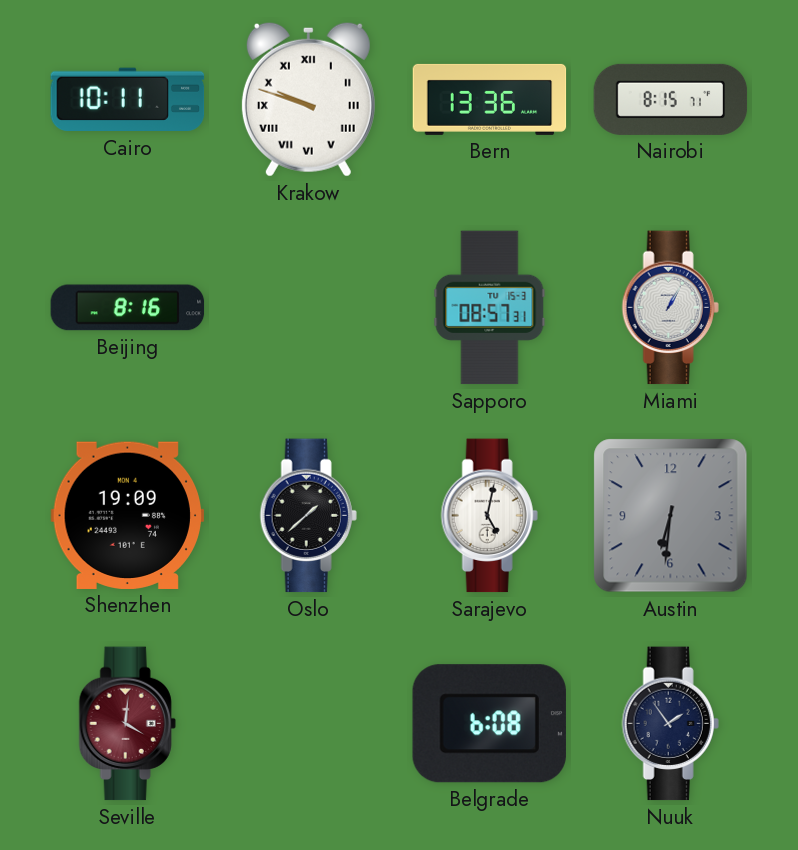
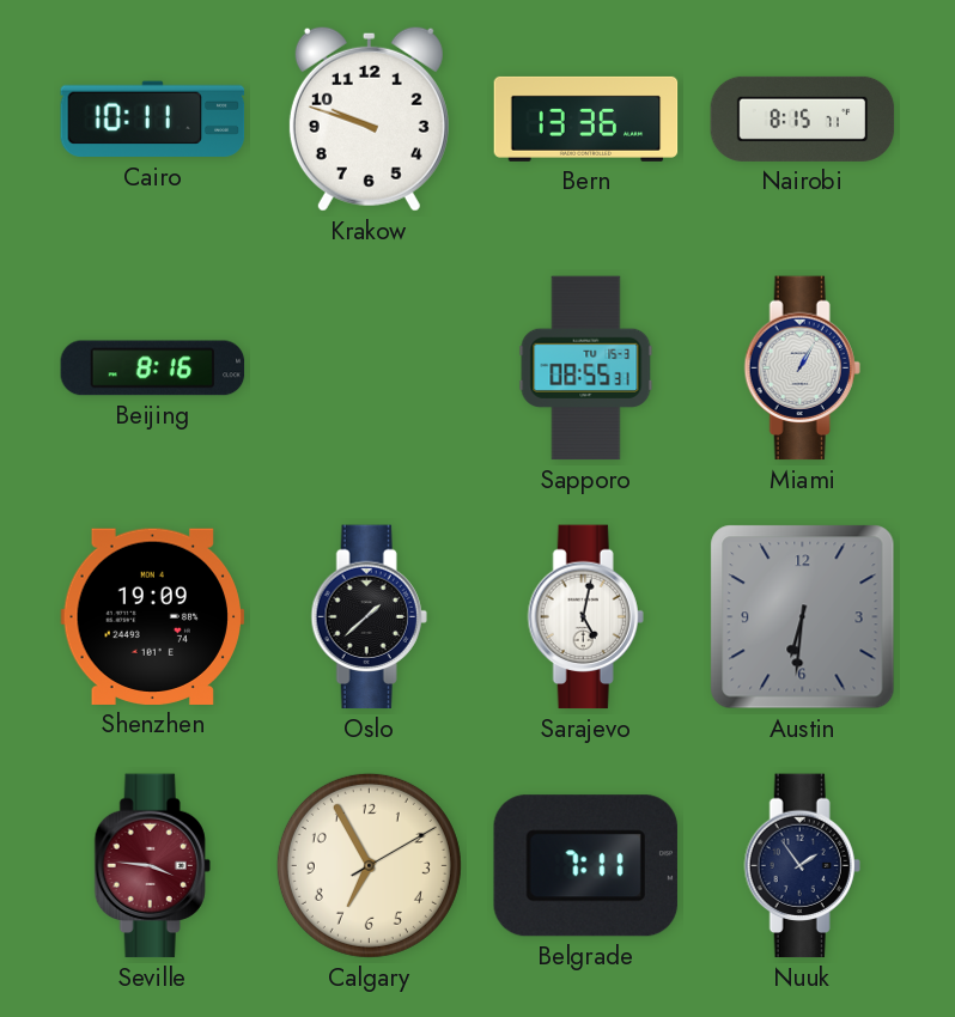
Krakow numerals: Roman -> Arabic (369, 118)
Sapporo: 08:57 -> 08:55 (586, 369)
Seville: 4:01 -> 3:46 (152, 866)
Calgary: none -> 6:55 (369, 865)
Belgrade: 6:08 -> 7:11 (585, 866)
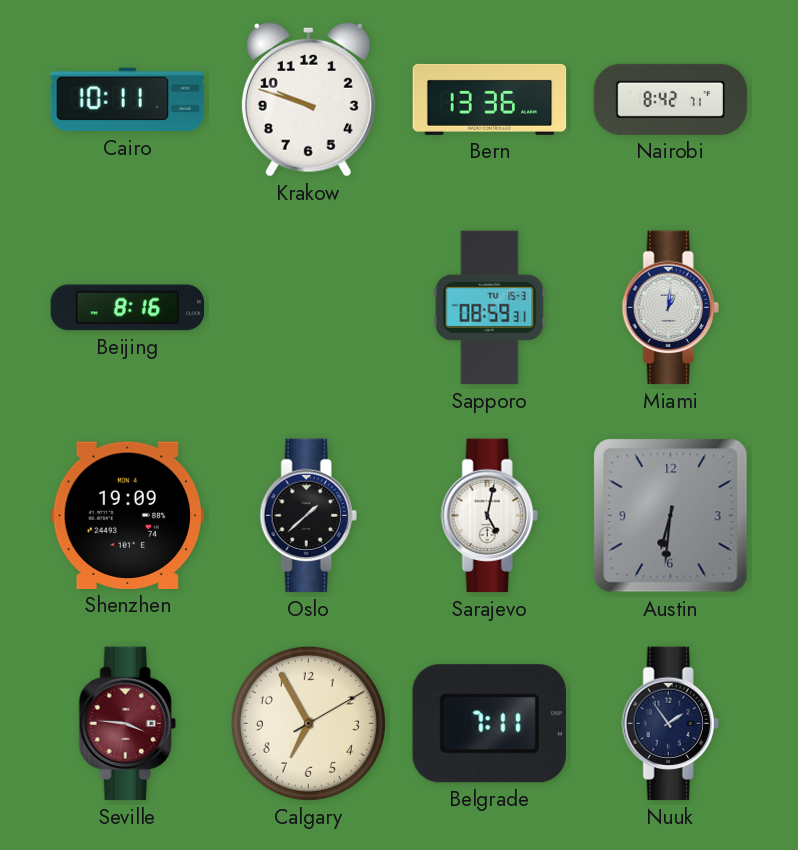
Nairobi: 8:15 -> 8:42 (671, 99)
Sapporo: 08:55 -> 08:59 (490, 308)
Miami: 1:05 -> 1:01 (670, 308)
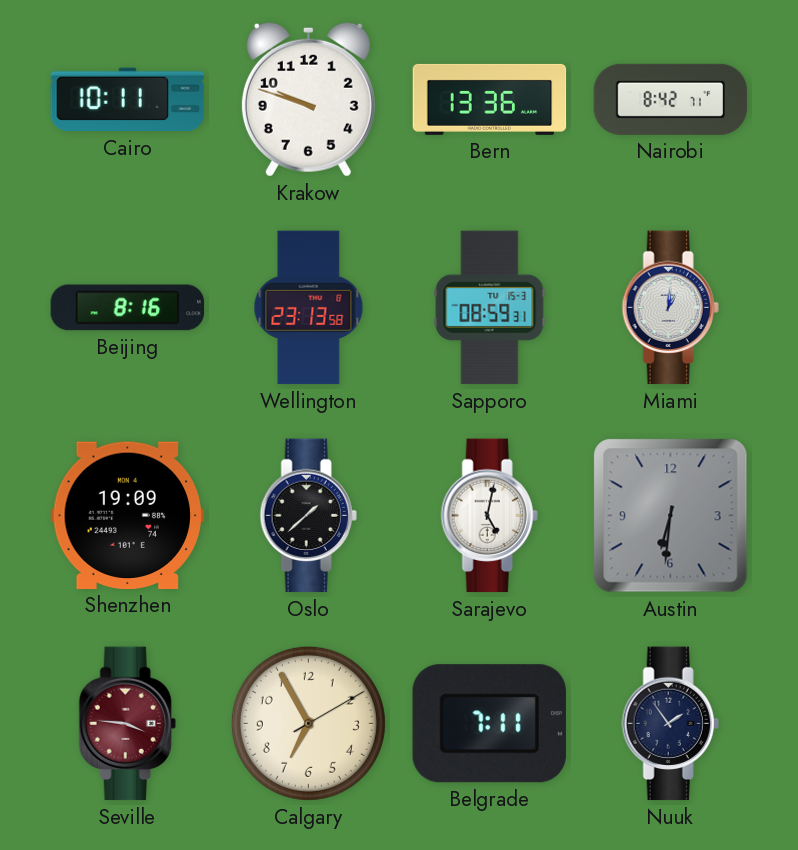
Wellington: none -> 23:13 (309, 308)
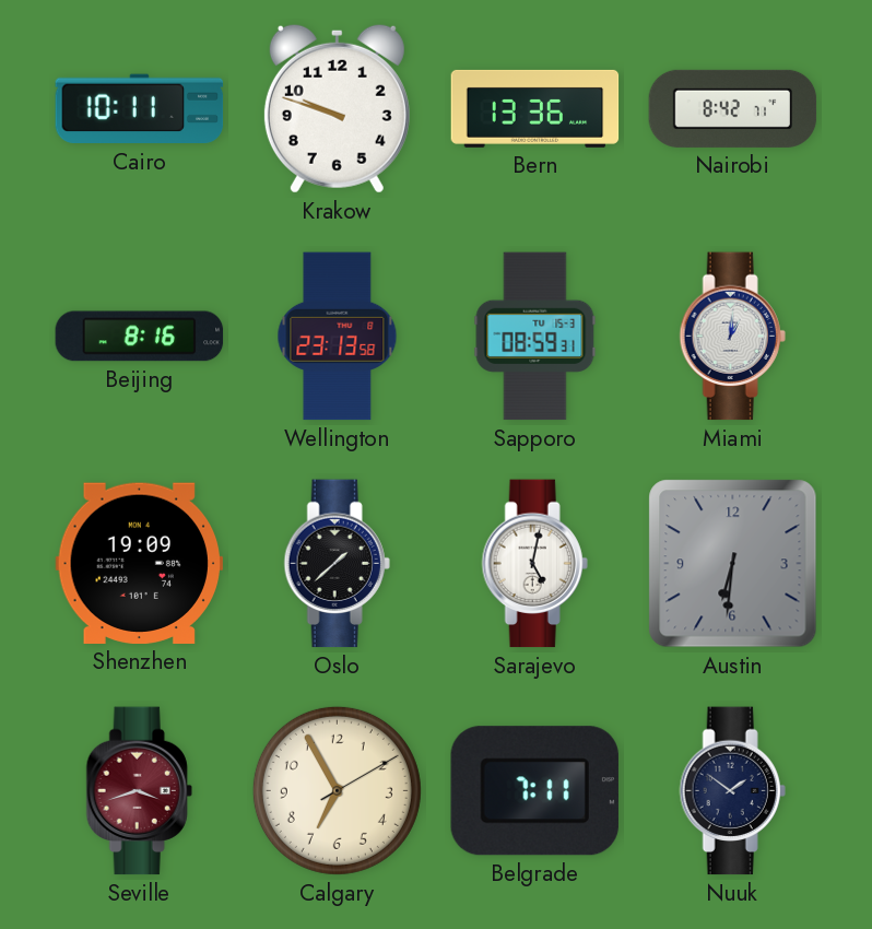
Seville: 3:46 -> 3:42 (139, 791)
Nuuk: 1:54 -> 1:51 (732, 791)
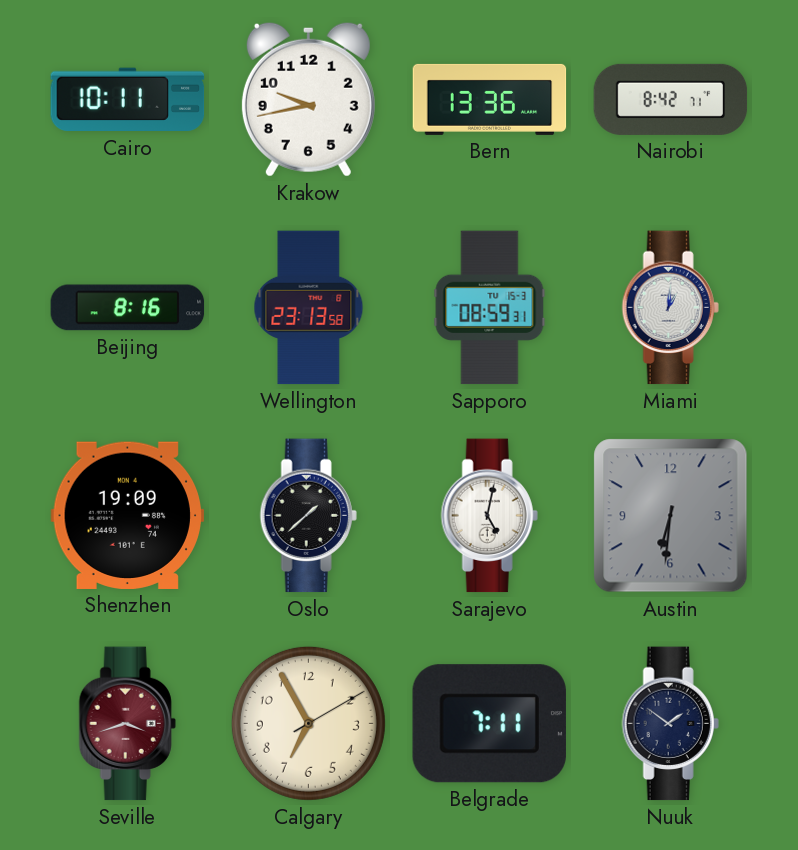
Krakow: 9:48 -> 9:43 (308, 99)
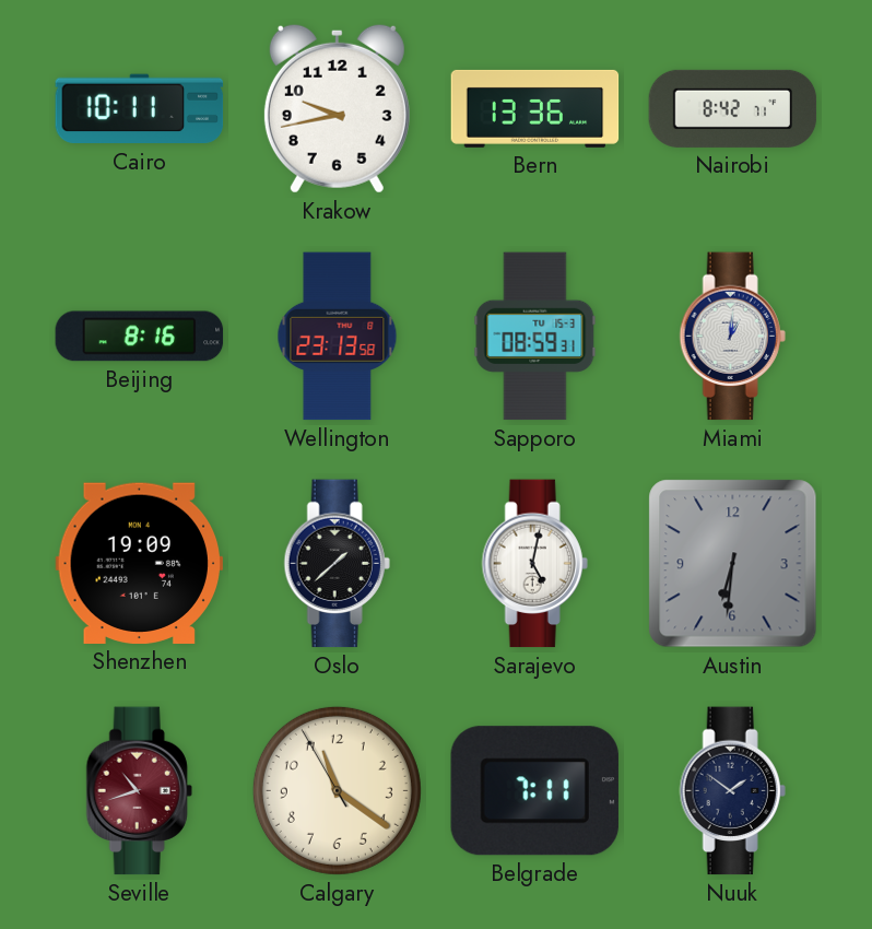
Seville: 3:42 -> 10:42 (139, 791)
Calgary: 6:55 -> 11:20 (337, 790)
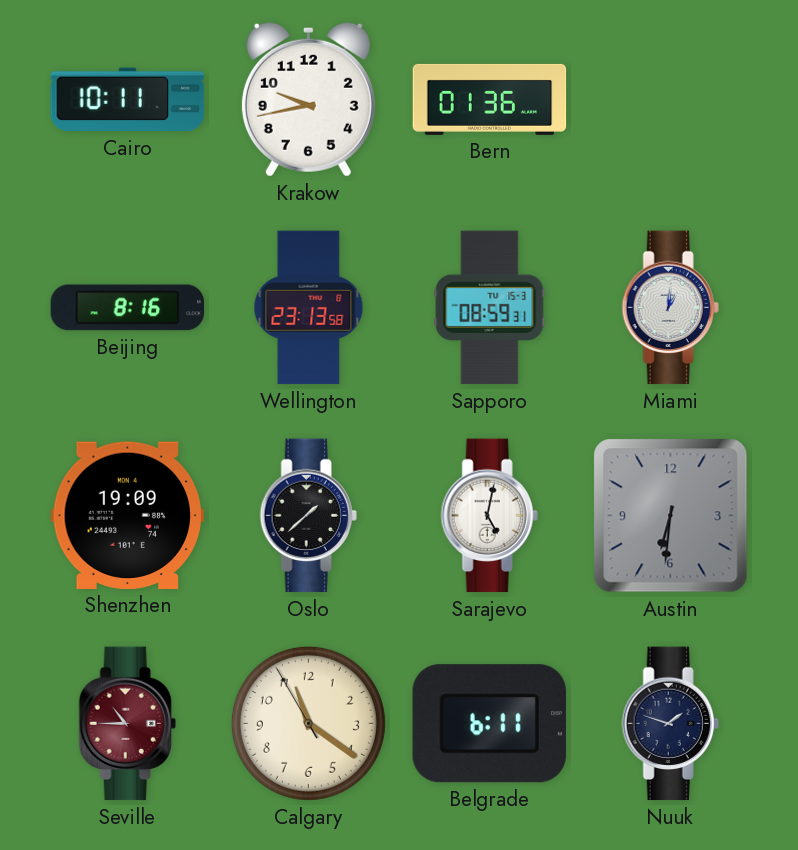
Bern: 13:36 -> 01:36 (490, 99)
Nairobi: 8:42 -> none (733, 108)
Seville: 10:42 -> 10:45 (127, 724)
Belgrade: 7:11 -> 6:11 (489, 724)
Nuuk: 1:51 -> 1:48 (670, 724)
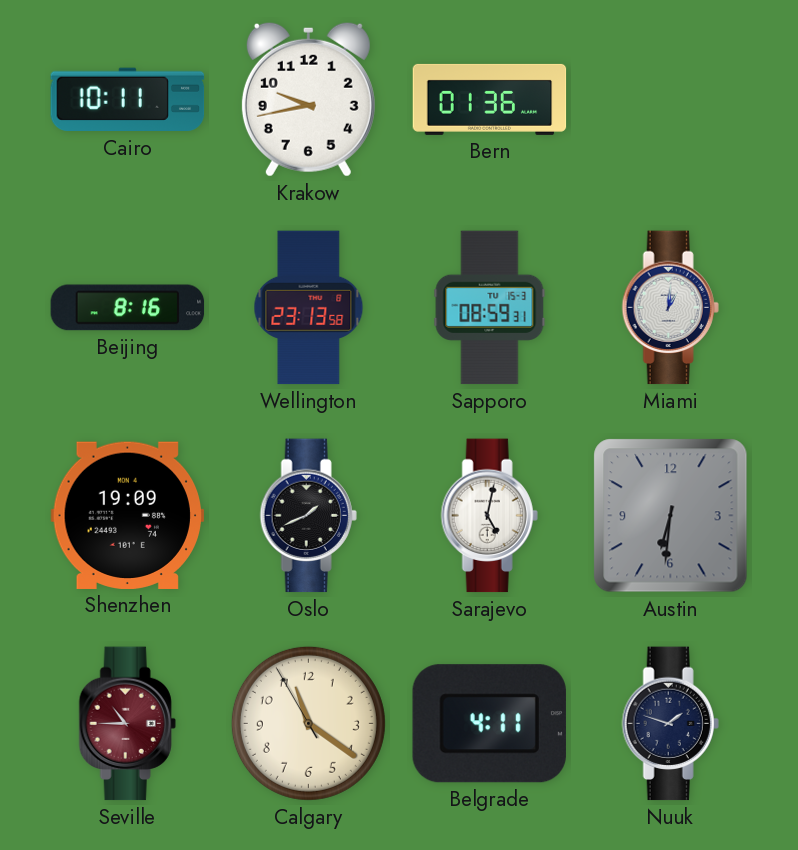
Oslo: 1:38 -> 1:41 (308, 516)
Belgrade: 6:11 -> 4:11 (489, 724)
